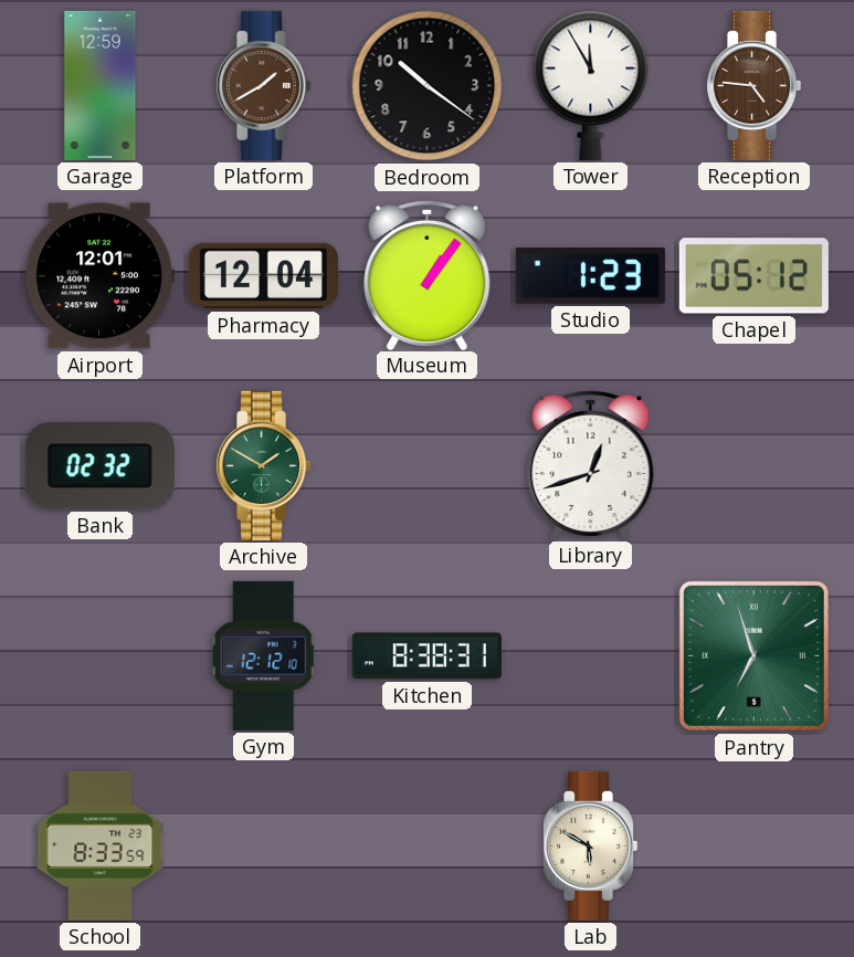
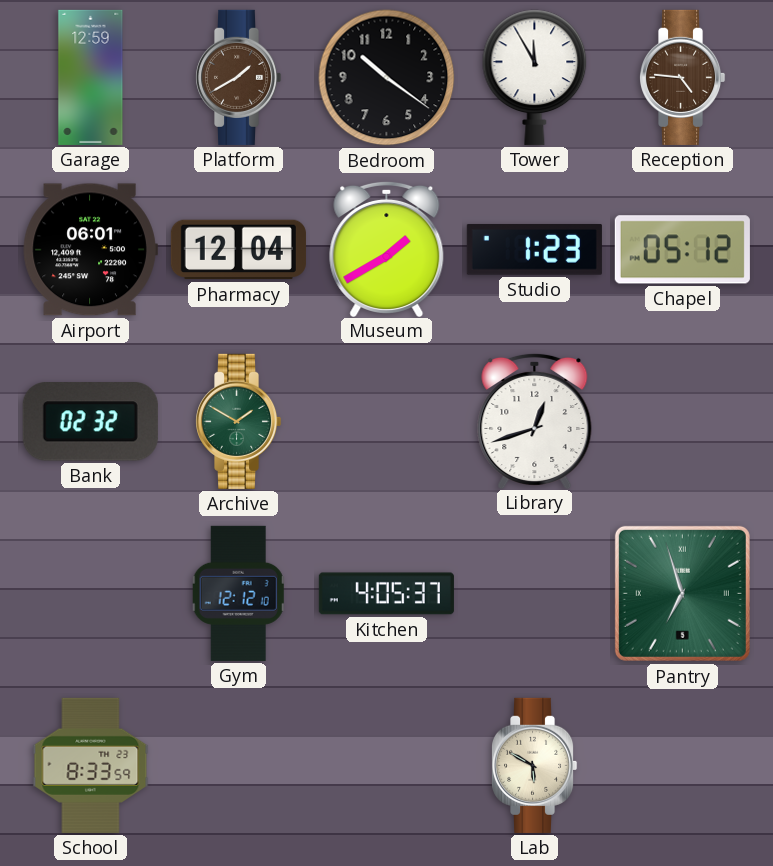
Airport: 12:01 -> 06:01 (90, 250)
Museum: 1:06 -> 1:40 (387, 248)
Kitchen: 8:38 -> 4:05 (386, 594)
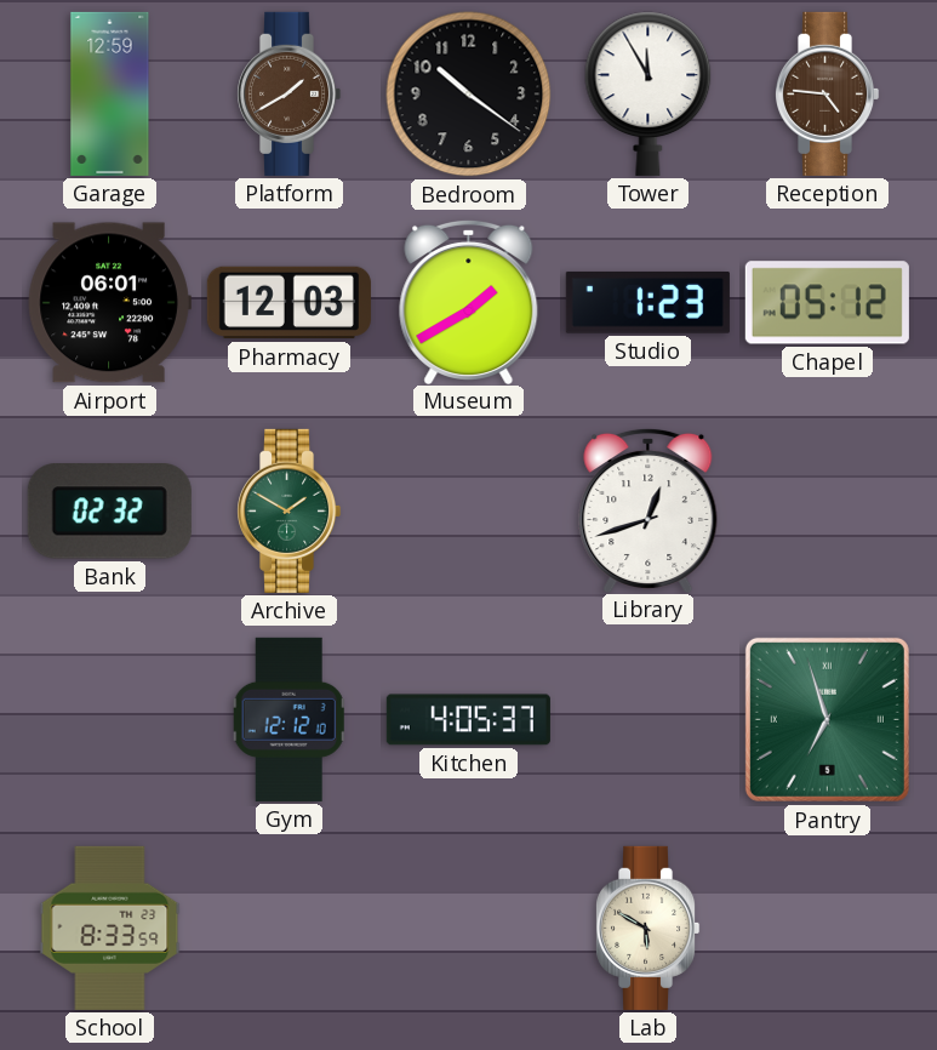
Pharmacy: 12:04 -> 12:03 (288, 303)
